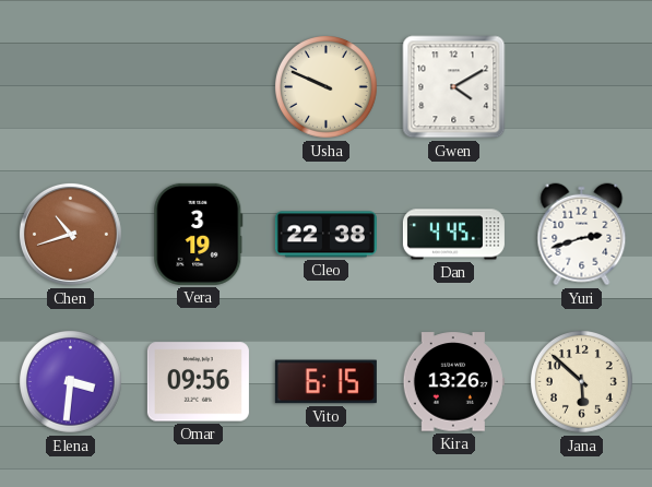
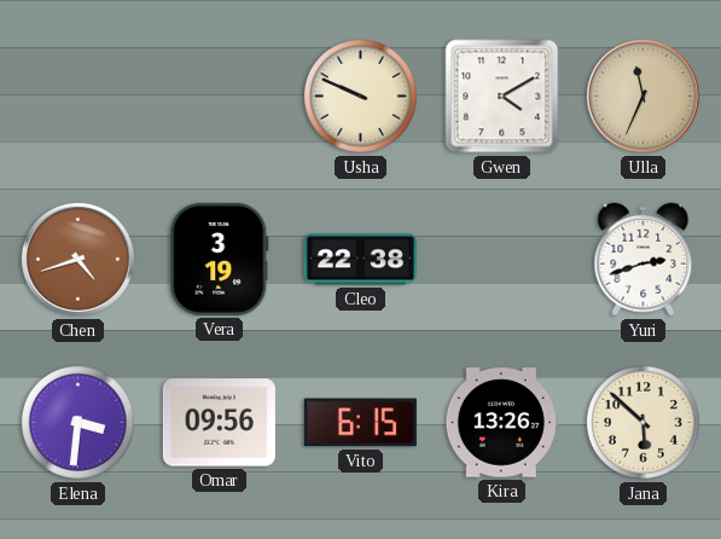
Ulla: none -> 11:34 (642, 95)
Chen: 10:42 -> 4:42 (77, 259)
Dan: 4:45 -> none (453, 235)
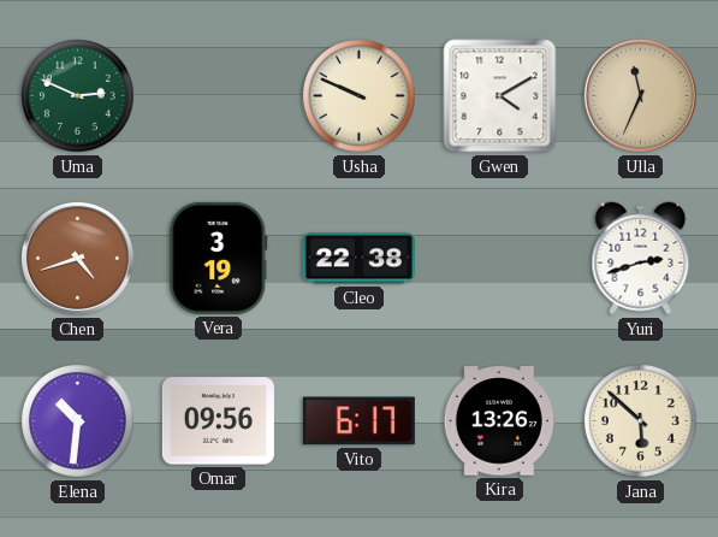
Uma: none -> 2:49 (78, 96)
Elena: 3:31 -> 10:31 (78, 421)
Vito: 6:15 -> 6:17 (358, 421)
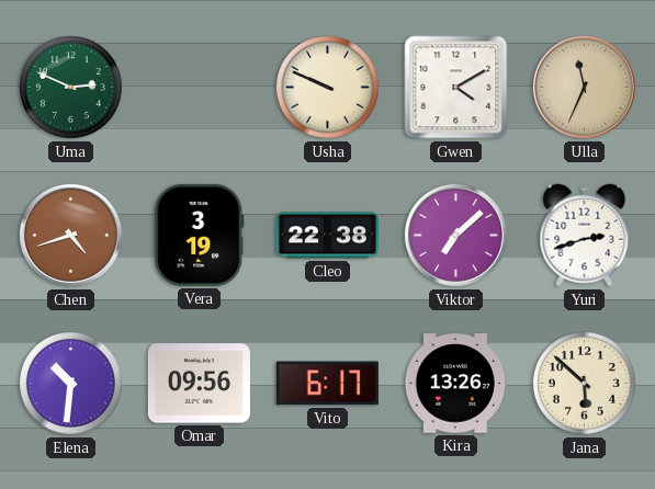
Viktor: none -> 7:08 (455, 235)
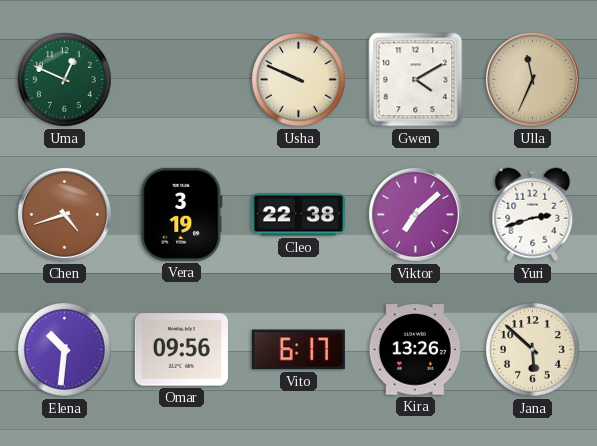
Uma: 2:49 -> 12:49 (65, 80)
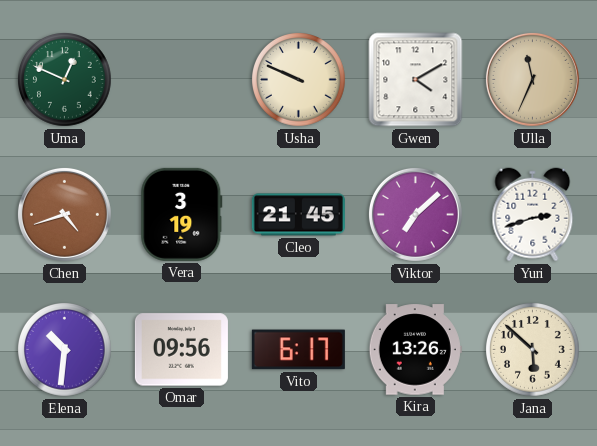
Cleo: 22:38 -> 21:45 (298, 215)
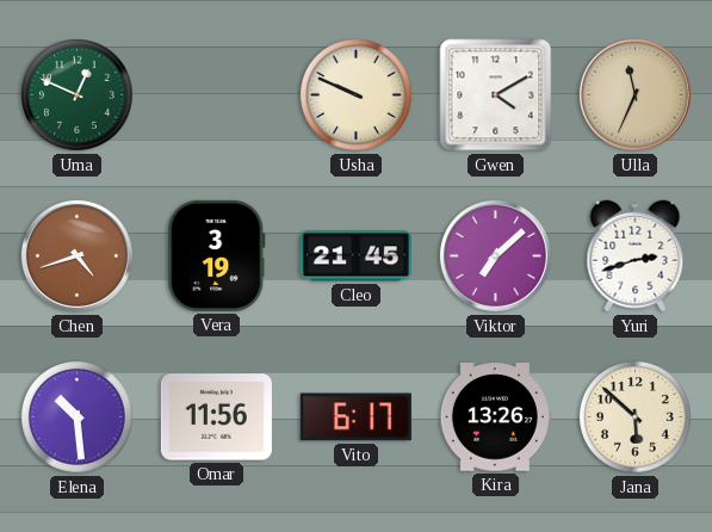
Elena: 10:31 -> 10:29 (78, 417)
Omar: 09:56 -> 11:56 (216, 417)
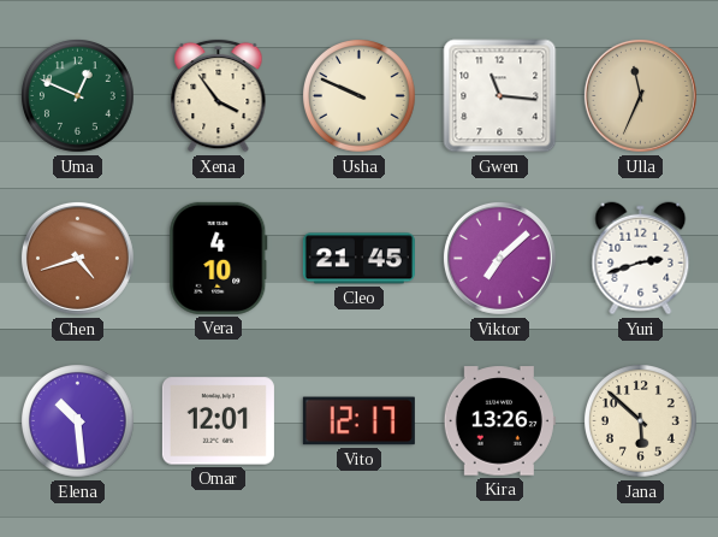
Xena: none -> 3:54 (219, 95)
Gwen: 4:10 -> 11:16 (500, 96)
Vera: 3:19 -> 4:10 (219, 258)
Omar: 11:56 -> 12:01 (218, 421)
Vito: 6:17 -> 12:17 (358, 421)
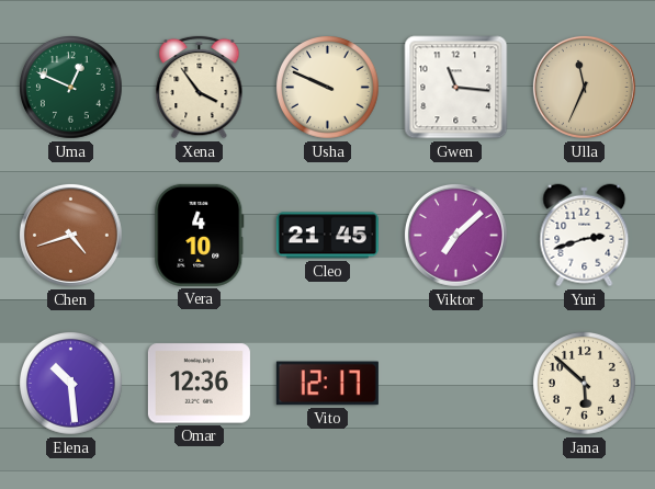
Omar: 12:01 -> 12:36 (199, 384)
Kira: 13:26 -> none (499, 421)
